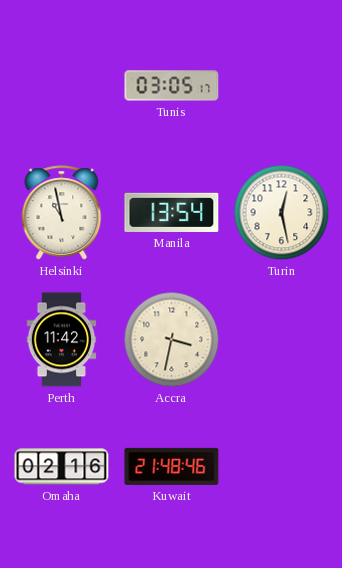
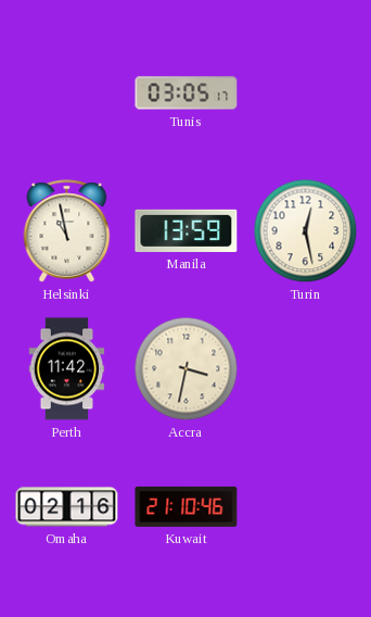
Manila: 13:54 -> 13:59 (187, 230)
Kuwait: 21:48 -> 21:10 (187, 506)
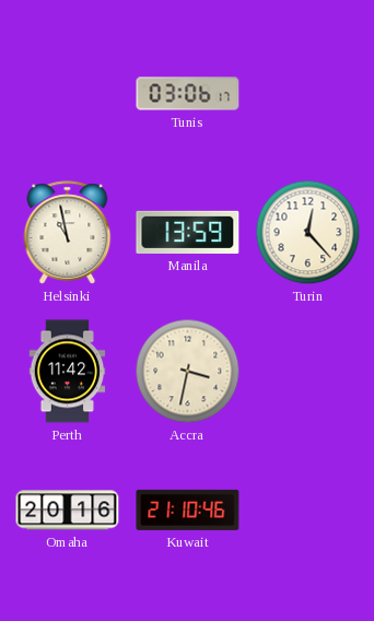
Tunis: 03:05 -> 03:06 (188, 94)
Turin: 12:28 -> 12:23 (308, 233)
Omaha: 02:16 -> 20:16 (68, 511)
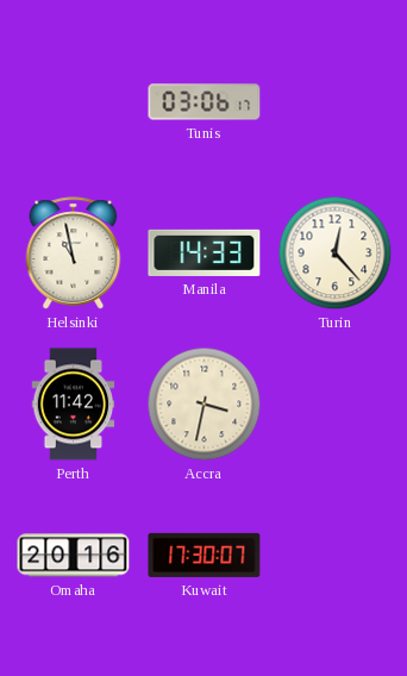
Manila: 13:59 -> 14:33 (205, 252)
Kuwait: 21:10 -> 17:30 (205, 555)
